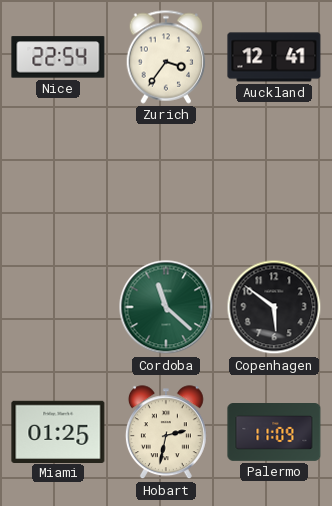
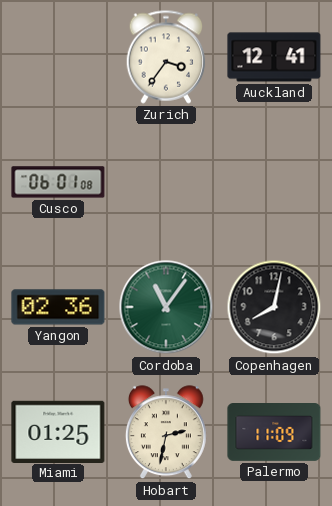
Nice: 22:54 -> none (58, 57)
Cusco: none -> 06:01 (58, 182)
Yangon: none -> 02:36 (58, 307)
Cordoba: 11:22 -> 11:06 (166, 307)
Copenhagen: 5:51 -> 8:02 (274, 307)
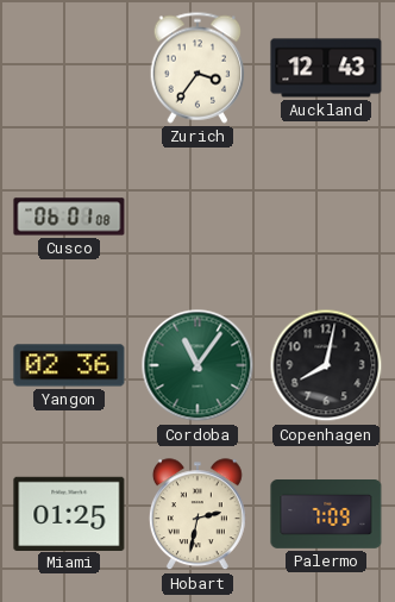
Auckland: 12:41 -> 12:43 (326, 68)
Palermo: 11:09 -> 7:09 (326, 515)
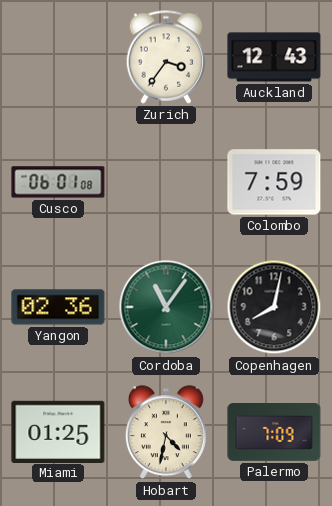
Colombo: none -> 7:59 (274, 182)
Hobart: 2:32 -> 4:32 (166, 433)
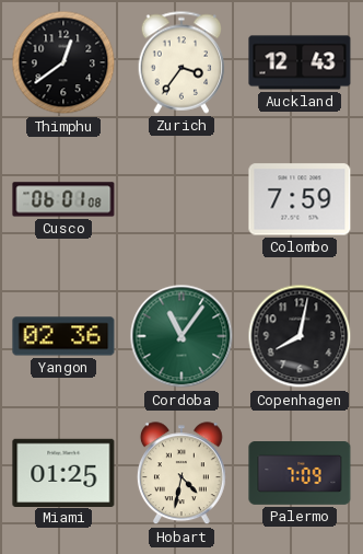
Thimphu: none -> 12:39 (63, 62)
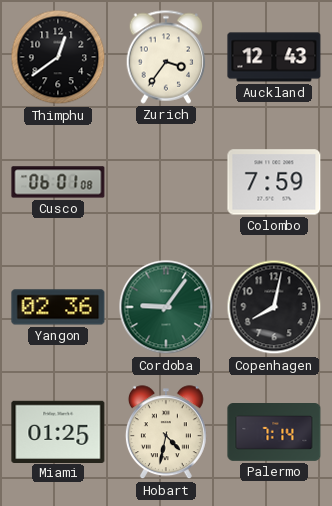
Cordoba: 11:06 -> 9:06 (166, 307)
Palermo: 7:09 -> 7:14 (274, 433)
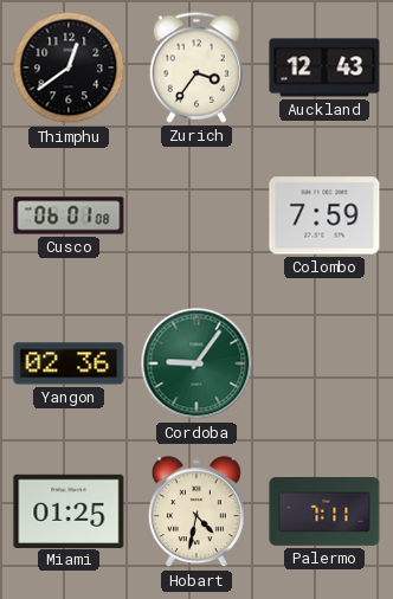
Copenhagen: 8:02 -> none (274, 307)
Palermo: 7:14 -> 7:11 (324, 513)
